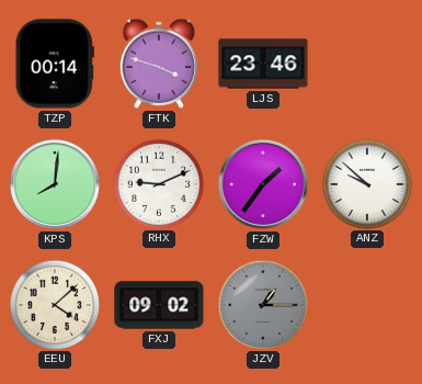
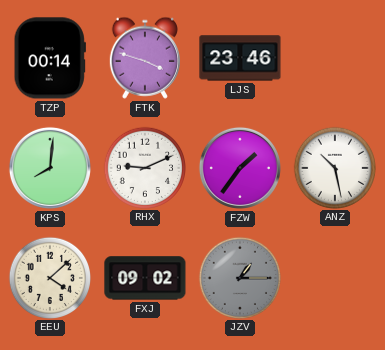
ANZ: 9:52 -> 10:28 (334, 167)
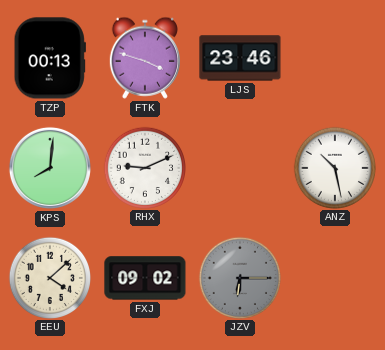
TZP: 00:14 -> 00:13 (50, 58)
FZW: 1:36 -> none (240, 168)
JZV: 1:15 -> 6:15 (239, 277)
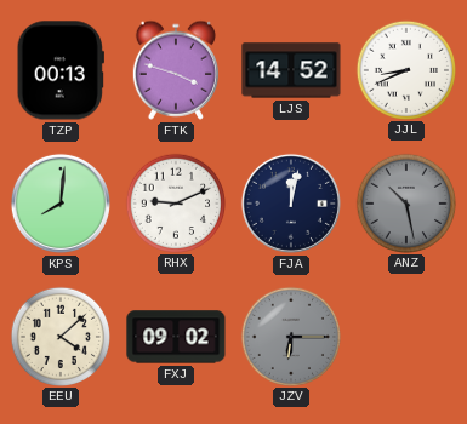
LJS: 23:46 -> 14:52 (291, 70)
JJL: none -> 8:41 (405, 69)
FJA: none -> 12:02 (291, 204)
ANZ dial: white -> grey (405, 202)
